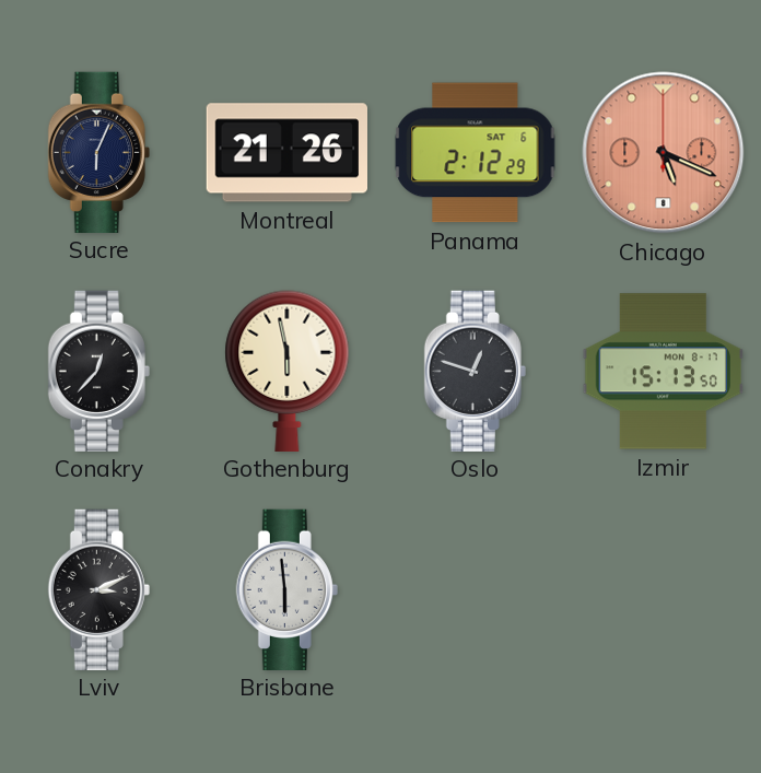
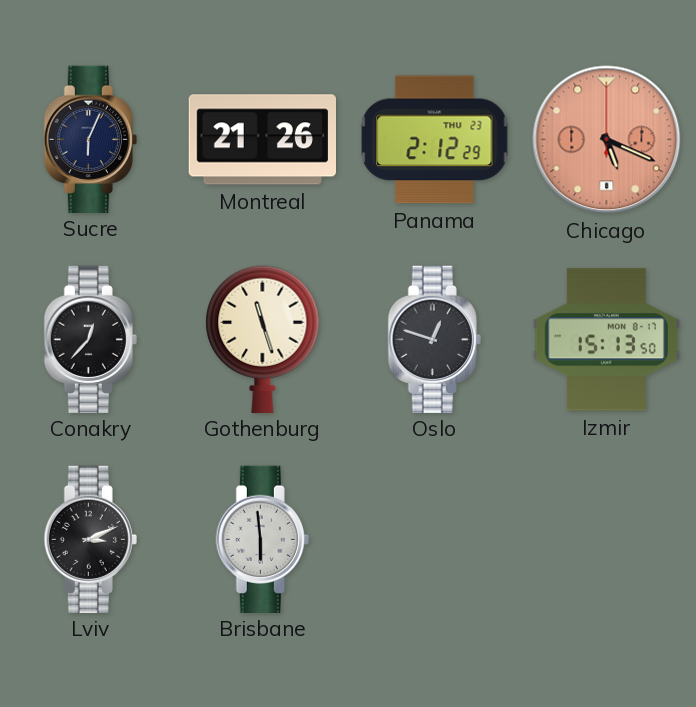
Panama date: SAT 6 -> THU 23 (435, 140)
Gothenburg: 5:58 -> 11:27 (263, 339)
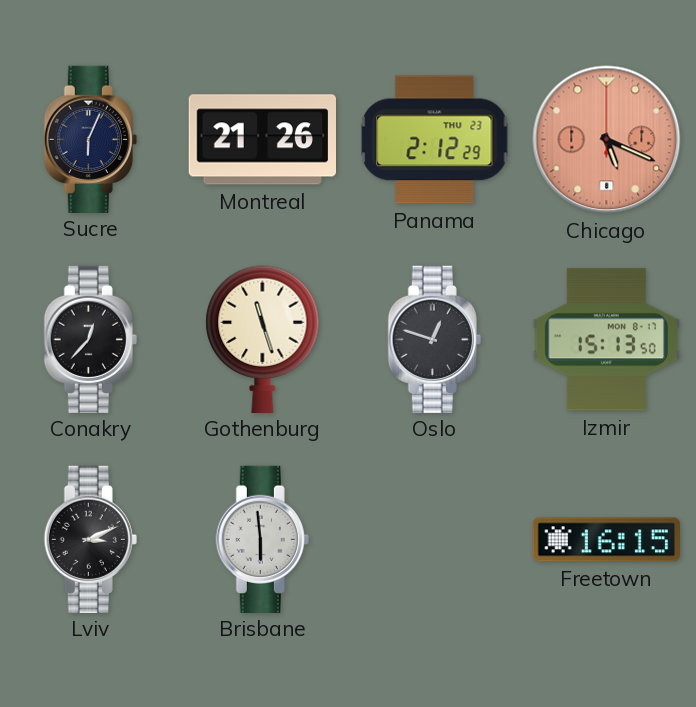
Freetown: none -> 16:15 (606, 540)
